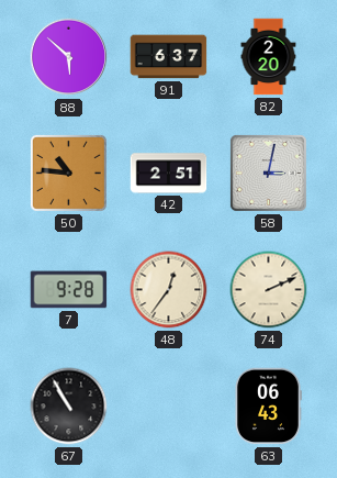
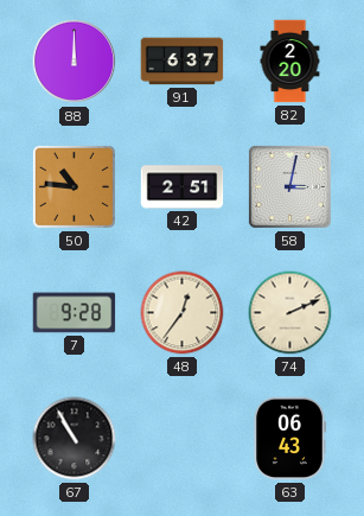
88: 5:52 -> 12:00 (75, 62)
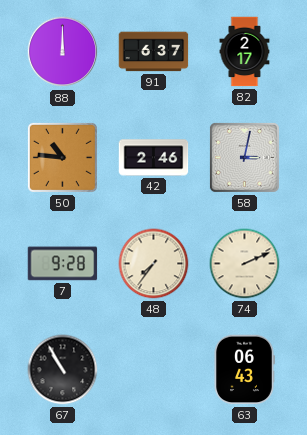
82: 2:20 -> 2:17 (245, 52)
42: 2:51 -> 2:46 (154, 158)
48: 12:36 -> 7:36 (154, 264)
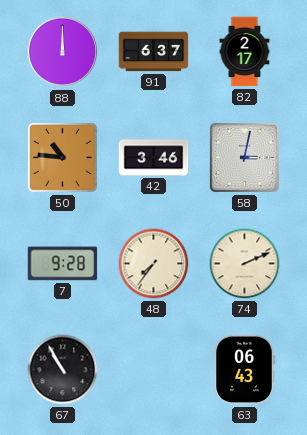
42: 2:46 -> 3:46 (154, 158)
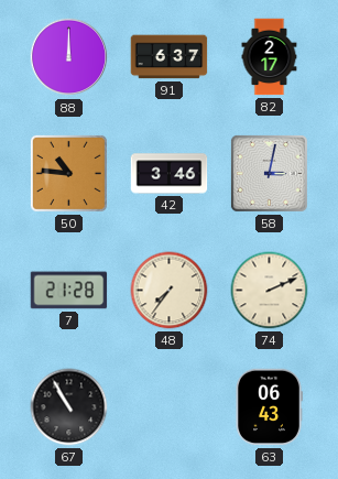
7: 9:28 -> 21:28 (69, 291)
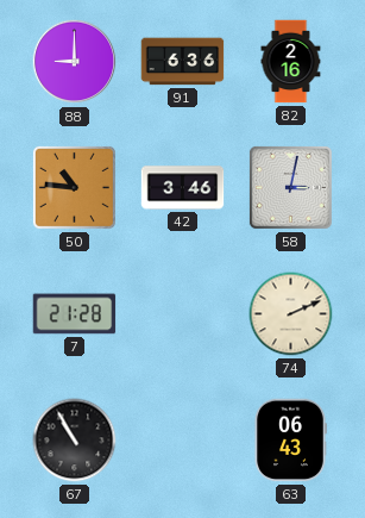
88: 12:00 -> 9:00 (75, 62)
91: 6:37 -> 6:36 (183, 62)
82: 2:17 -> 2:16 (291, 62)
48: 7:36 -> none (170, 291)
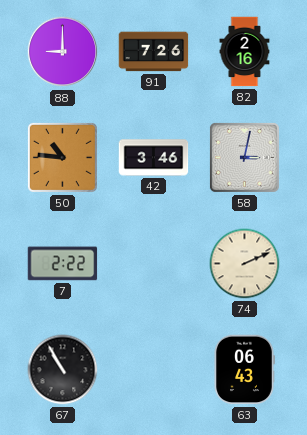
91: 6:36 -> 7:26 (154, 52)
7: 21:28 -> 2:22 (63, 264)
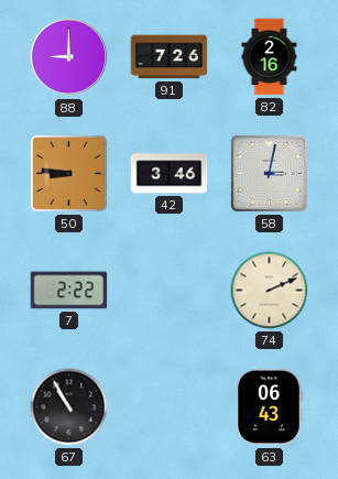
50: 10:46 -> 8:46 (68, 173)
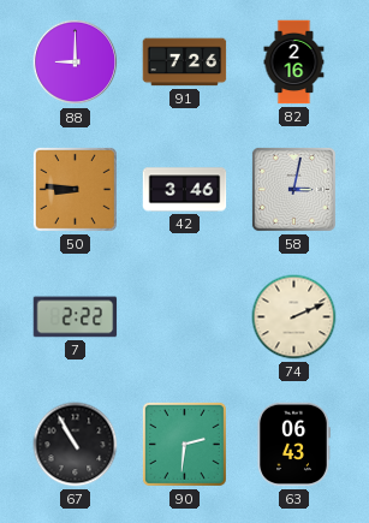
90: none -> 2:31 (184, 444)
